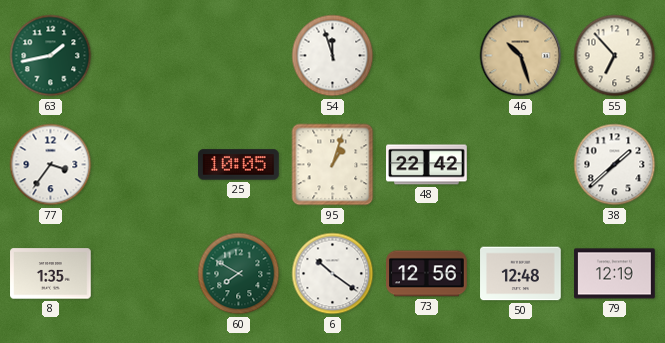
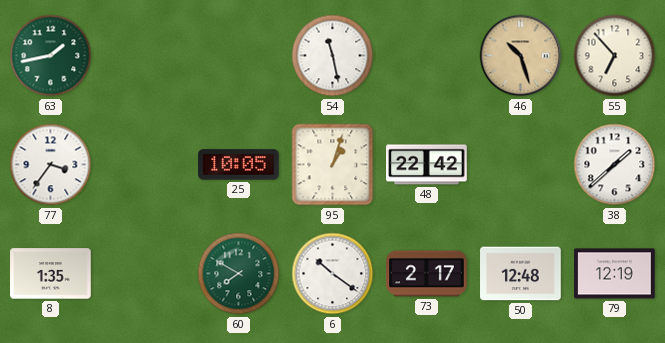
54: 11:57 -> 11:28 (333, 56)
73: 12:56 -> 2:17 (427, 274)
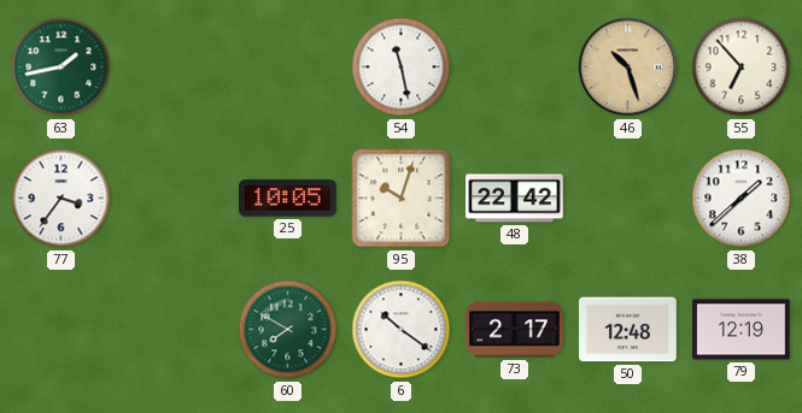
95: 1:03 -> 10:03 (402, 199)
8: 1:35 -> none (51, 274)
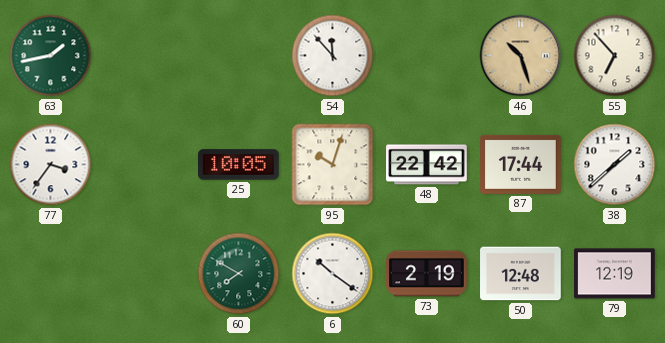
54: 11:28 -> 11:53 (333, 56)
87: none -> 17:44 (521, 164)
73: 2:17 -> 2:19 (427, 274)
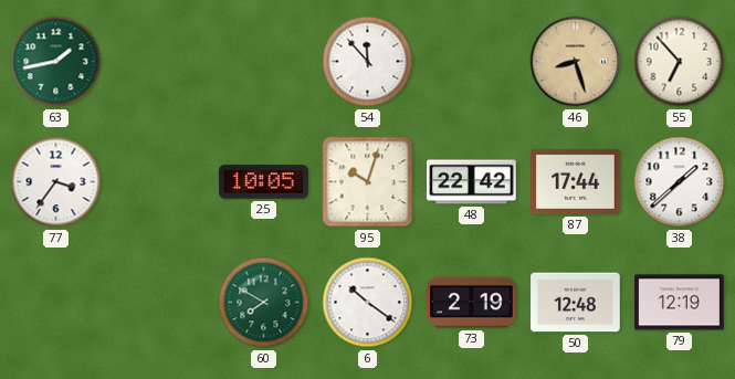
46: 10:27 -> 8:27 (576, 62)
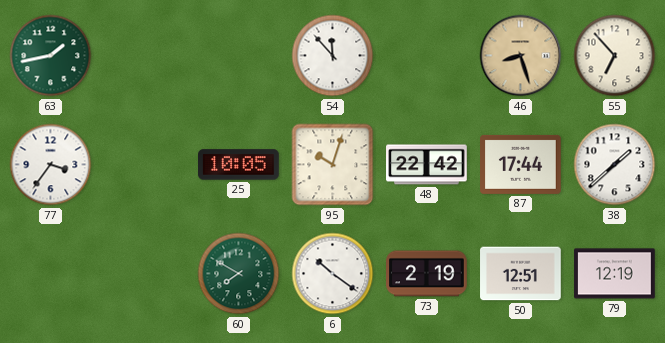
50: 12:48 -> 12:51 (521, 274)
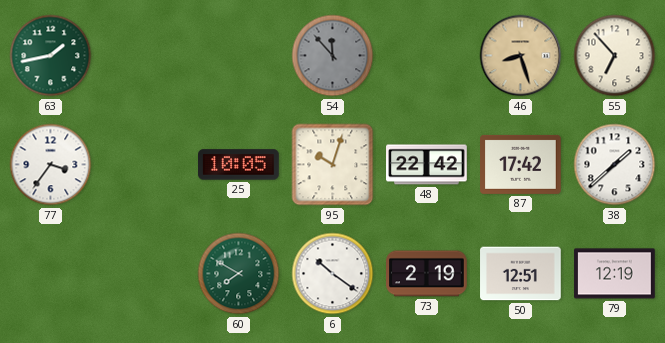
54 dial: white -> grey (333, 56)
87: 17:44 -> 17:42 (521, 164)
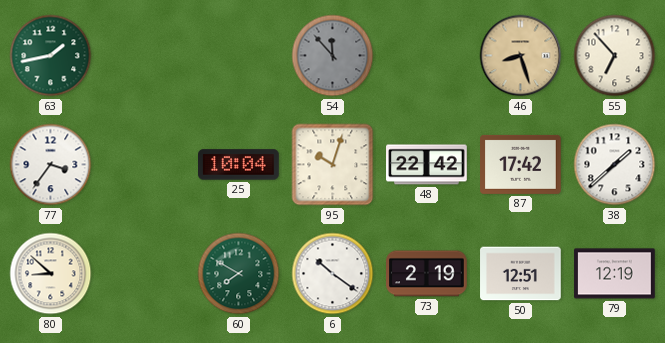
25: 10:05 -> 10:04 (239, 165)
80: none -> 8:52 (51, 274)
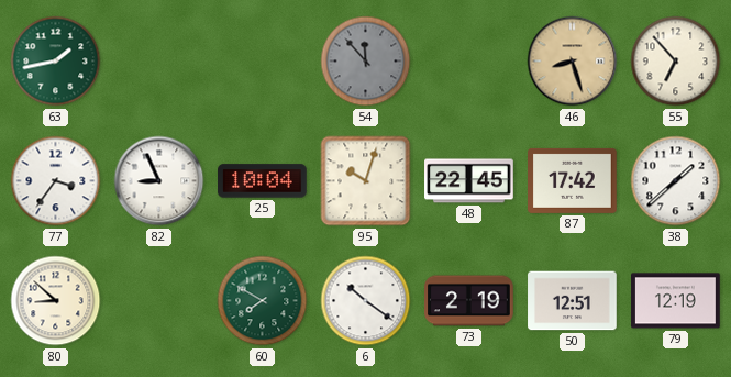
82: none -> 8:56 (159, 181)
48: 22:42 -> 22:45 (469, 181)
